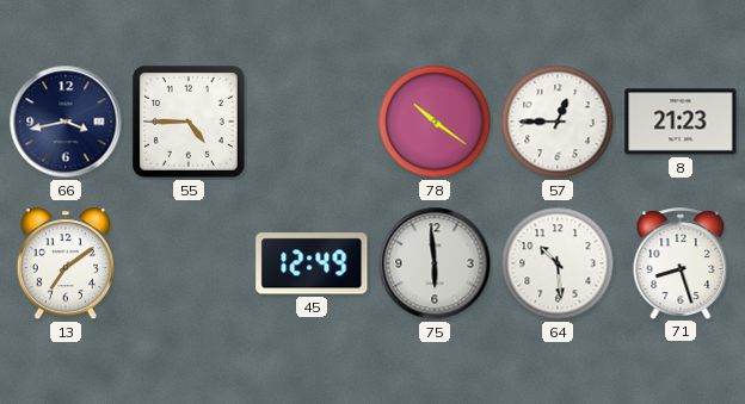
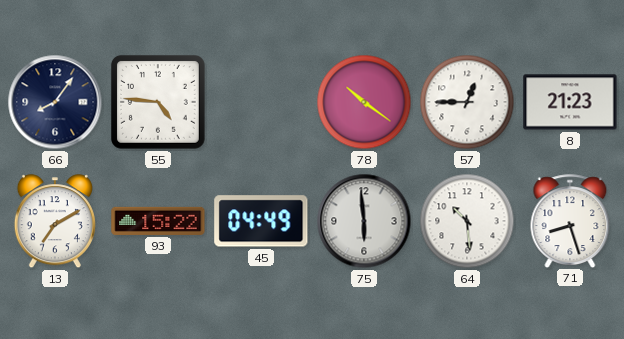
66: 3:43 -> 8:06 (55, 102)
55: 4:45 -> 4:46 (158, 102)
13: 7:09 -> 7:10 (55, 222)
93: none -> 15:22 (158, 221)
45: 12:49 -> 04:49 (261, 221)
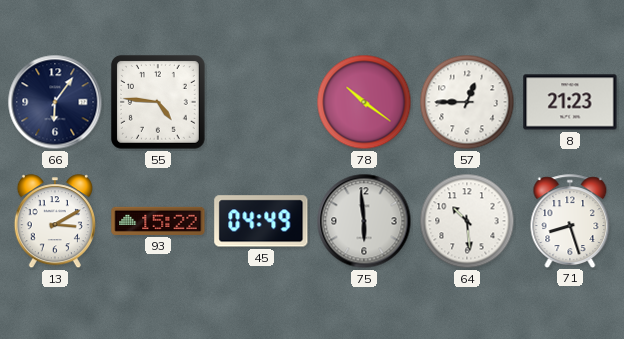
66: 8:06 -> 6:06 (55, 102)
13: 7:10 -> 3:10 (55, 222)
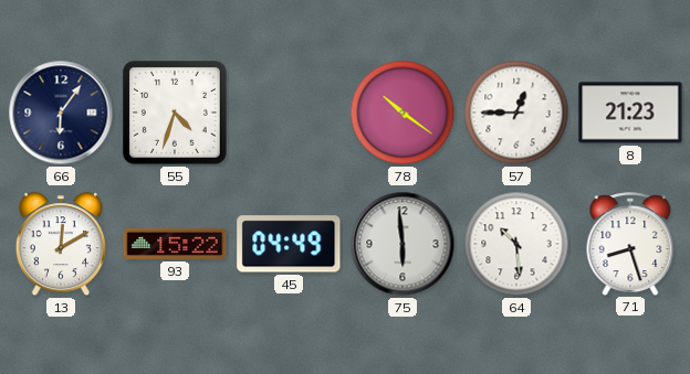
55: 4:46 -> 4:33 (175, 113)
13: 3:10 -> 12:10 (61, 245)
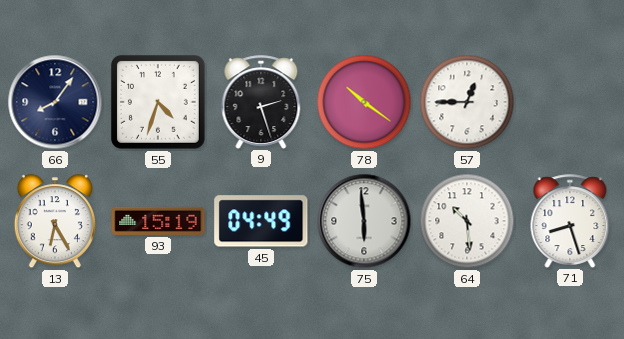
66: 6:06 -> 8:06 (55, 102)
9: none -> 2:27 (261, 102)
8: 21:23 -> none (630, 113)
13: 12:10 -> 6:25 (55, 222)
93: 15:22 -> 15:19 (158, 221)
